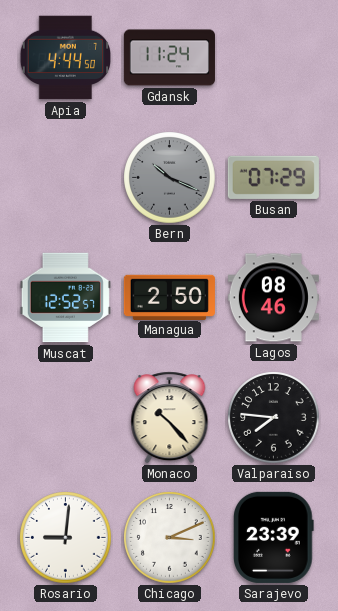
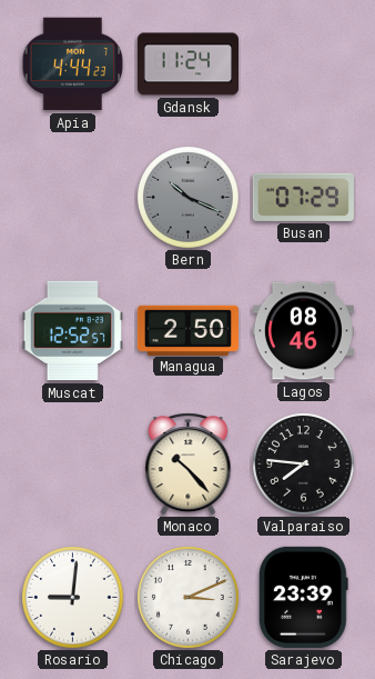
Apia: 4:44:50 -> 4:44:23 (73, 64)
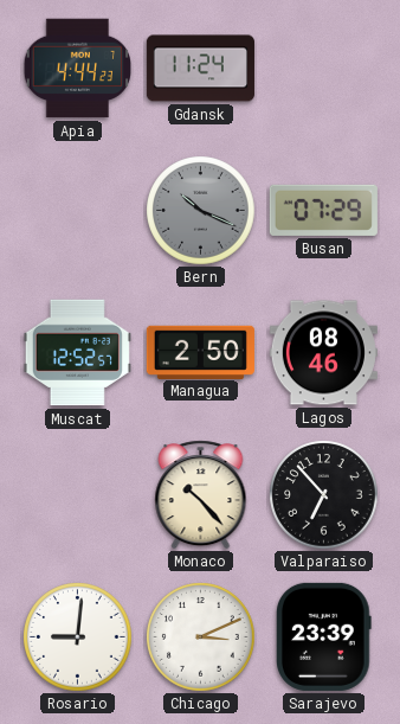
Valparaiso: 7:46 -> 6:53 (324, 495)
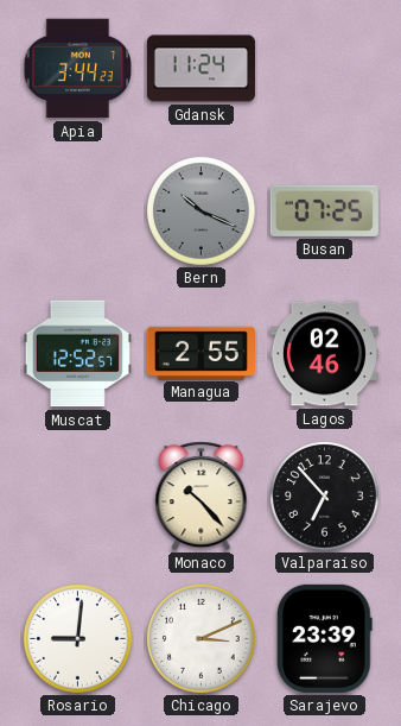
Apia: 4:44 -> 3:44 (78, 69)
Busan: 07:29 -> 07:25 (324, 210)
Managua: 2:50 -> 2:55 (200, 353)
Lagos: 08:46 -> 02:46 (324, 354)
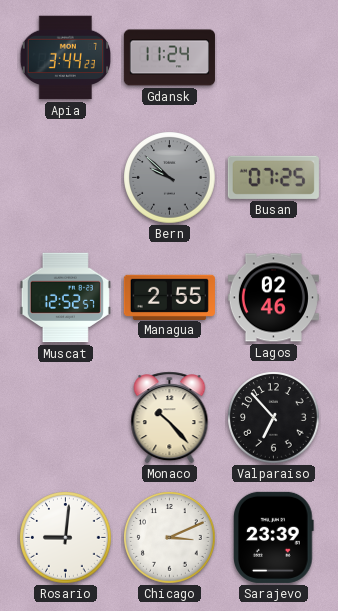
Bern: 10:19 -> 9:52 (170, 178)
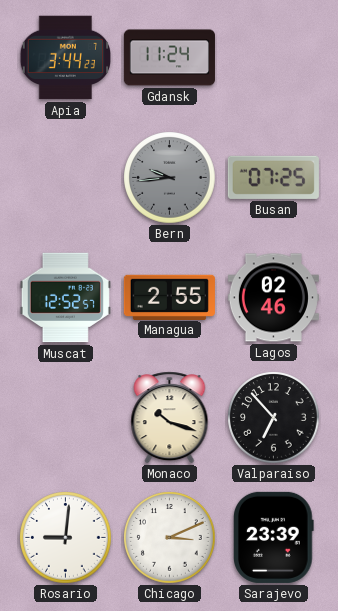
Bern: 9:52 -> 9:44 (170, 178)
Monaco: 10:23 -> 10:18 (170, 418)
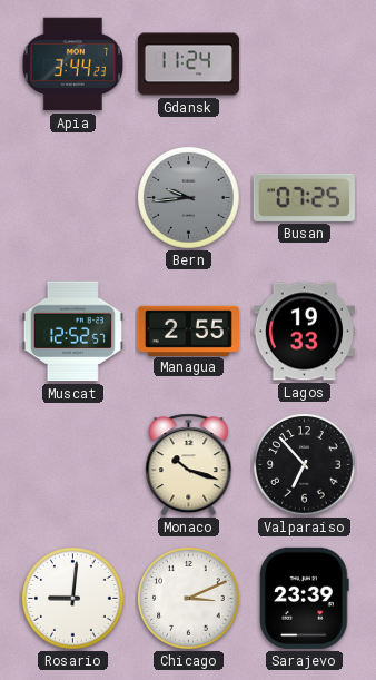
Lagos: 02:46 -> 19:33 (304, 332)
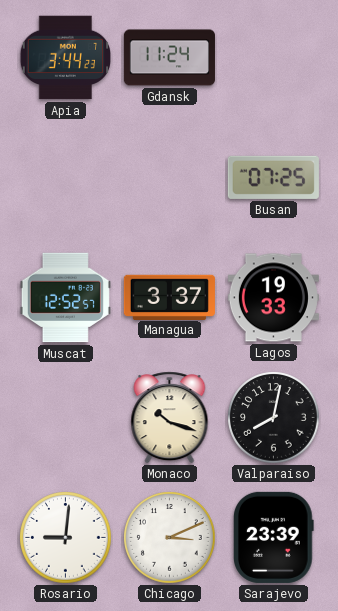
Bern: 9:44 -> none (189, 198)
Managua: 2:55 -> 3:37 (169, 297)
Valparaiso: 6:53 -> 8:02 (274, 418)
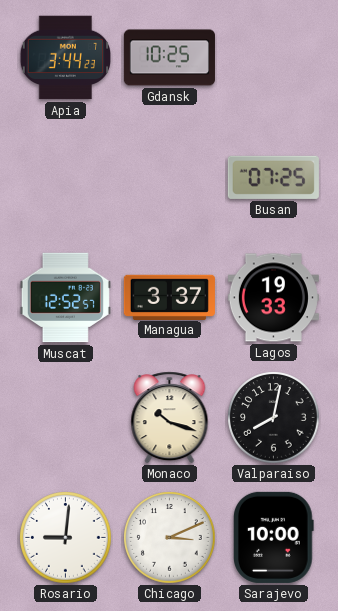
Gdansk: 11:24 -> 10:25 (169, 58)
Sarajevo: 23:39 -> 10:00 (274, 537)
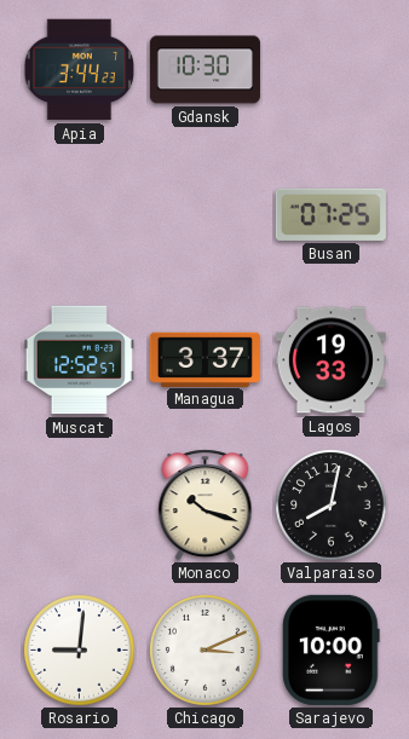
Gdansk: 10:25 -> 10:30 (204, 70)
